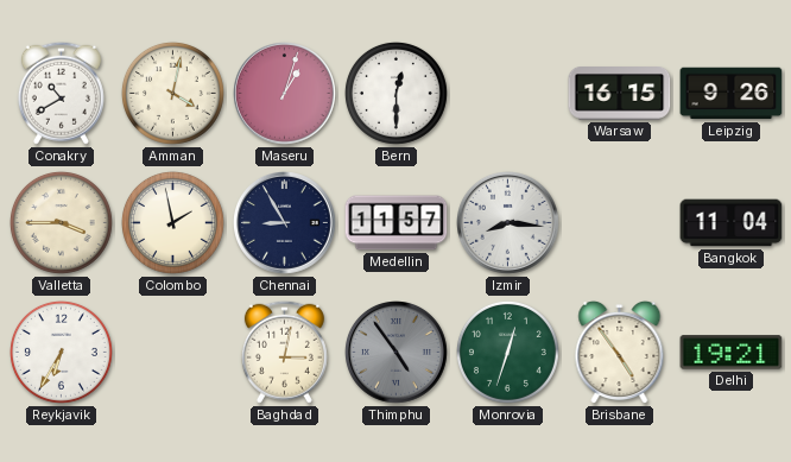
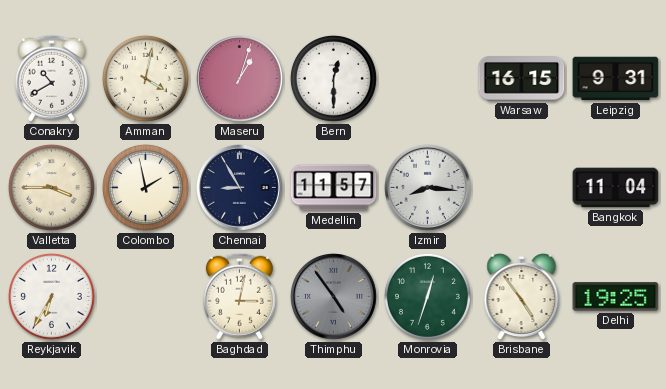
Leipzig: 9:26 -> 9:31 (616, 79)
Delhi: 19:21 -> 19:25 (616, 297)
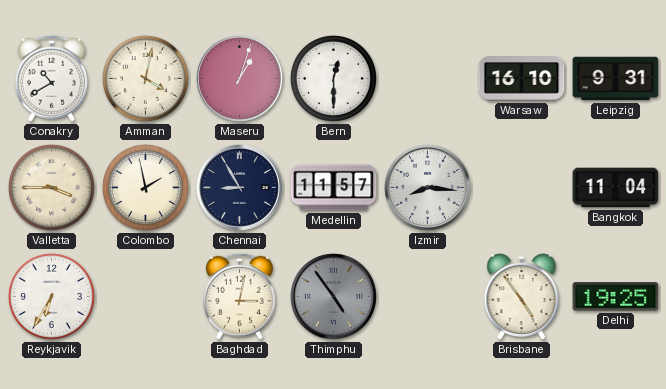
Warsaw: 16:15 -> 16:10 (522, 79)
Monrovia: 12:33 -> none (427, 296)
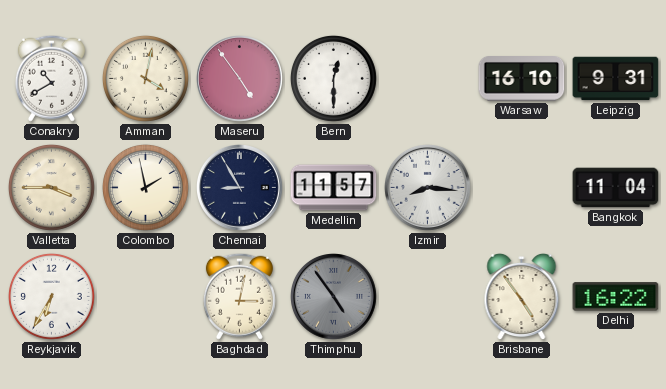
Maseru: 1:03 -> 4:54 (240, 79)
Delhi: 19:25 -> 16:22 (616, 297)
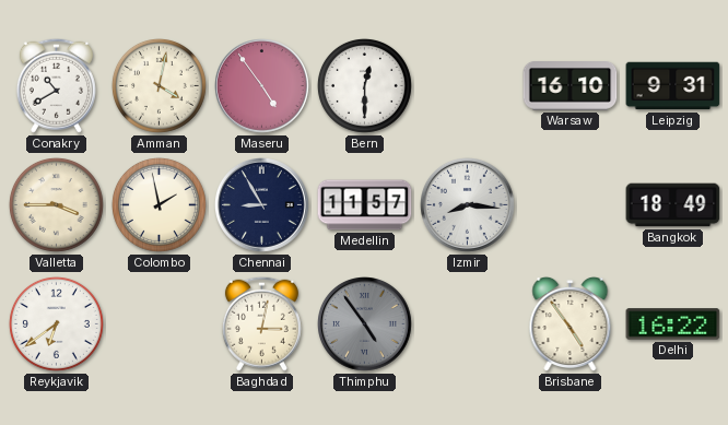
Bangkok: 11:04 -> 18:49 (673, 205)
Reykjavik: 6:35 -> 6:39 (56, 323)
